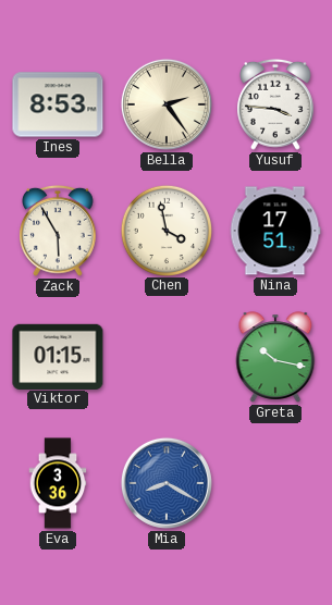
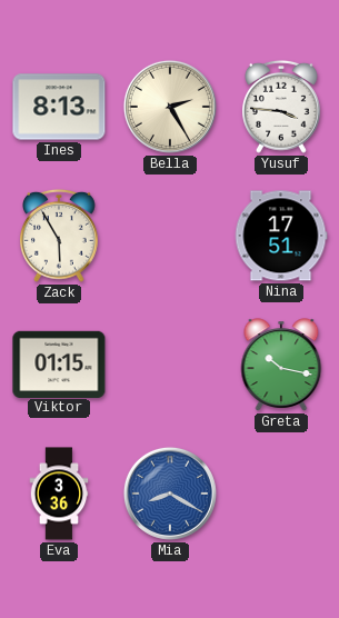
Ines: 8:53 -> 8:13 (59, 107)
Bella: 2:24 -> 2:25 (170, 107)
Chen: 3:58 -> none (165, 230)
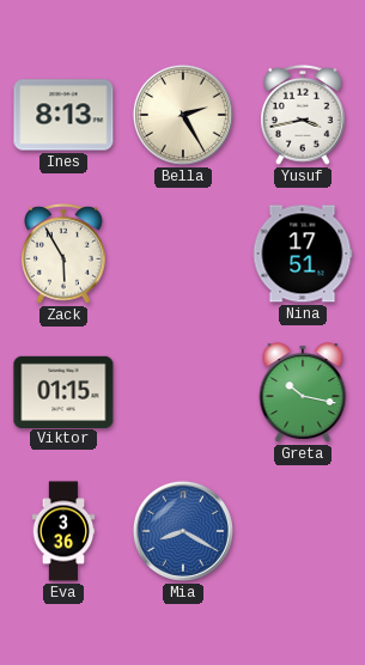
Yusuf: 3:46 -> 3:43 (304, 115)
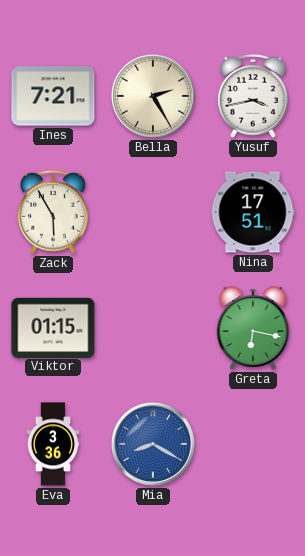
Ines: 8:13 -> 7:21 (53, 96)
Greta: 10:17 -> 6:17 (253, 328)
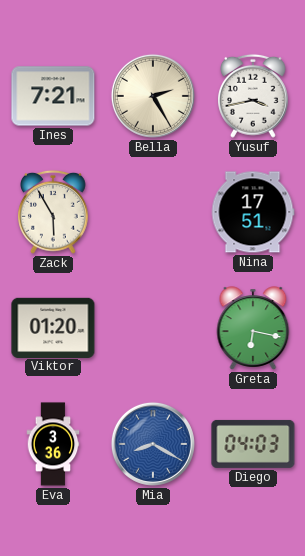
Viktor: 01:15 -> 01:20 (53, 327)
Diego: none -> 04:03 (253, 444)
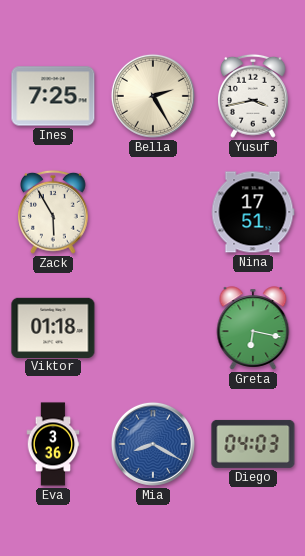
Ines: 7:21 -> 7:25 (53, 96)
Viktor: 01:20 -> 01:18 (53, 327)
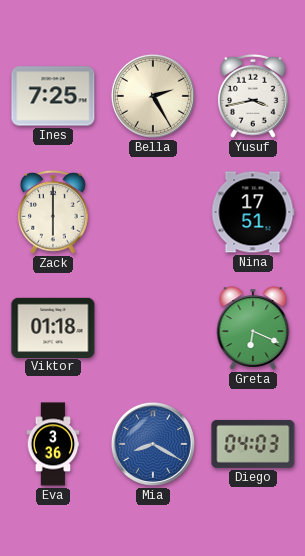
Zack: 5:55 -> 6:00 (54, 212)
Greta: 6:17 -> 6:19 (253, 328)
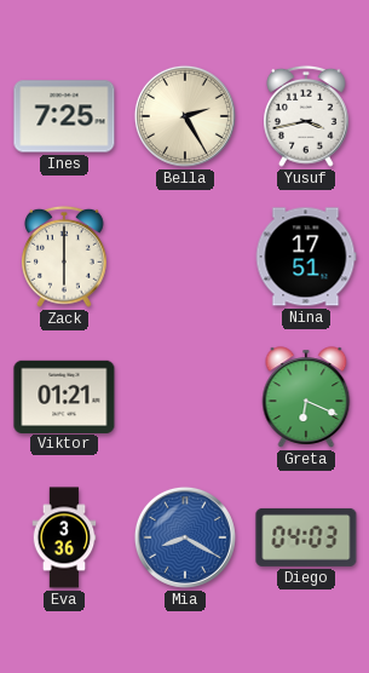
Viktor: 01:18 -> 01:21 (64, 396)
